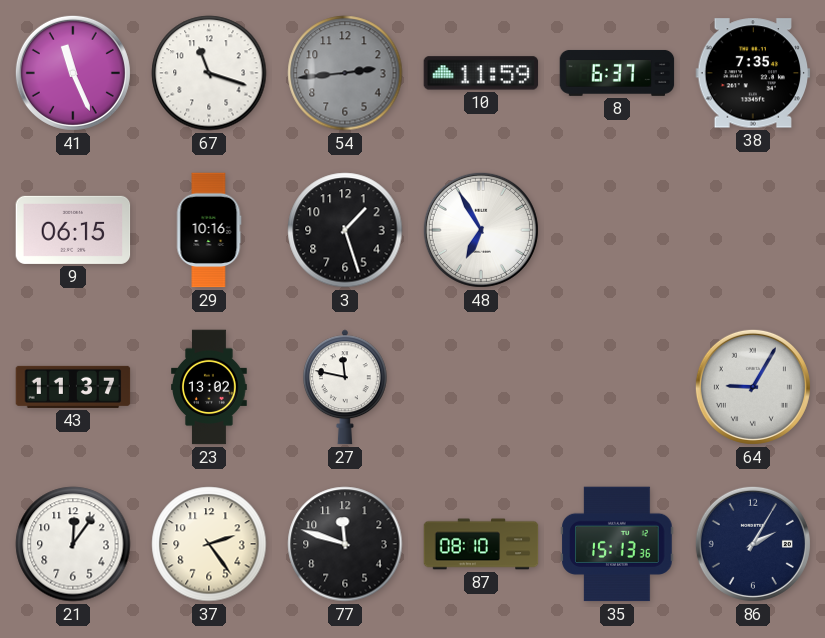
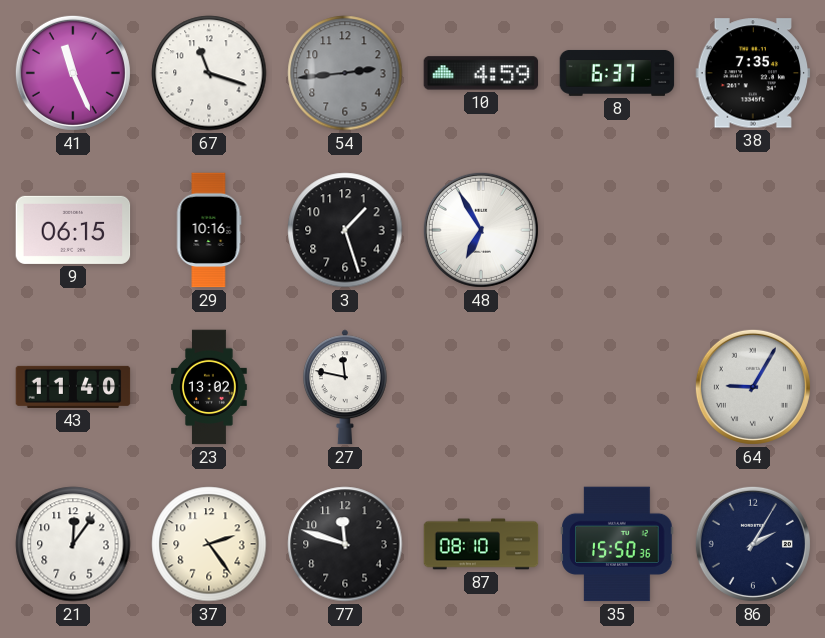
10: 11:59 -> 4:59 (481, 73)
43: 11:37 -> 11:40 (73, 387)
35: 15:13 -> 15:50 (617, 544)
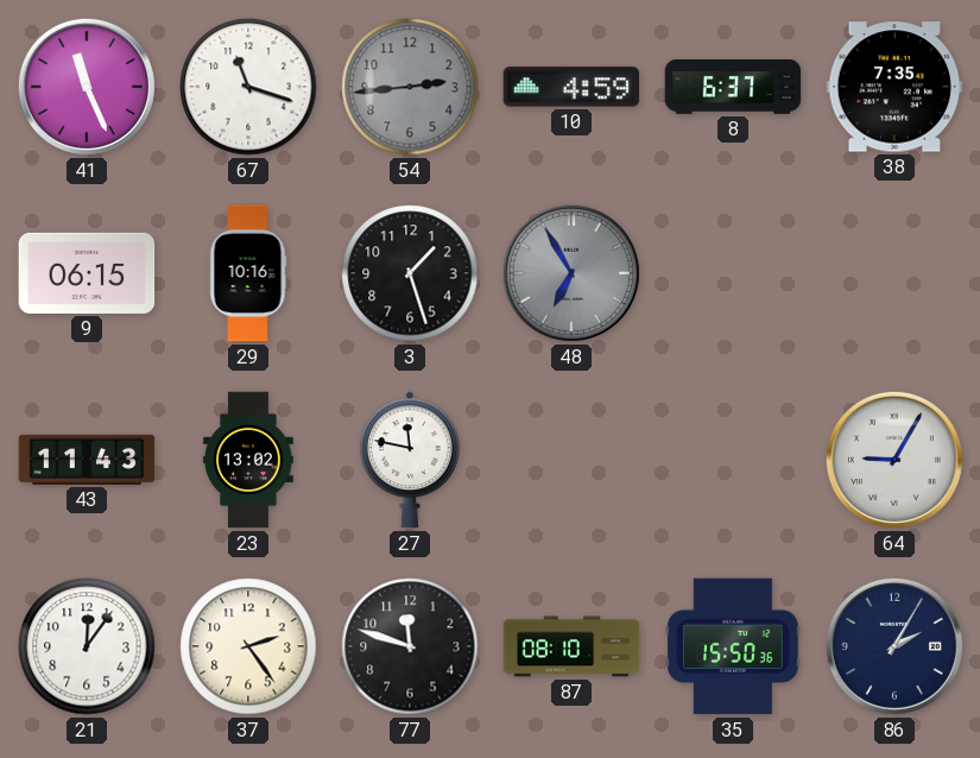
48 dial: white -> grey (571, 273)
43: 11:40 -> 11:43 (87, 460)
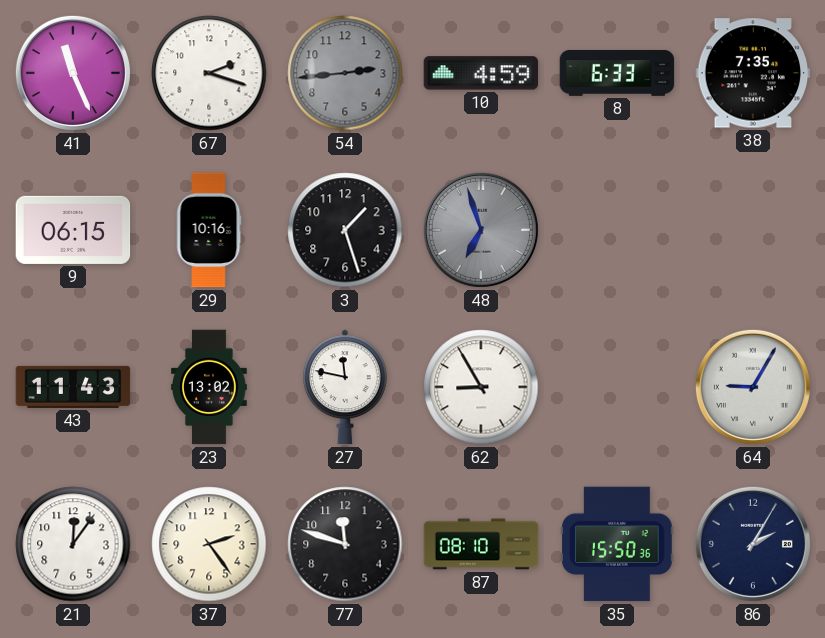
67: 11:18 -> 2:18 (209, 73)
8: 6:37 -> 6:33 (617, 73)
48: 6:55 -> 6:57 (481, 230)
62: none -> 8:55 (481, 387)
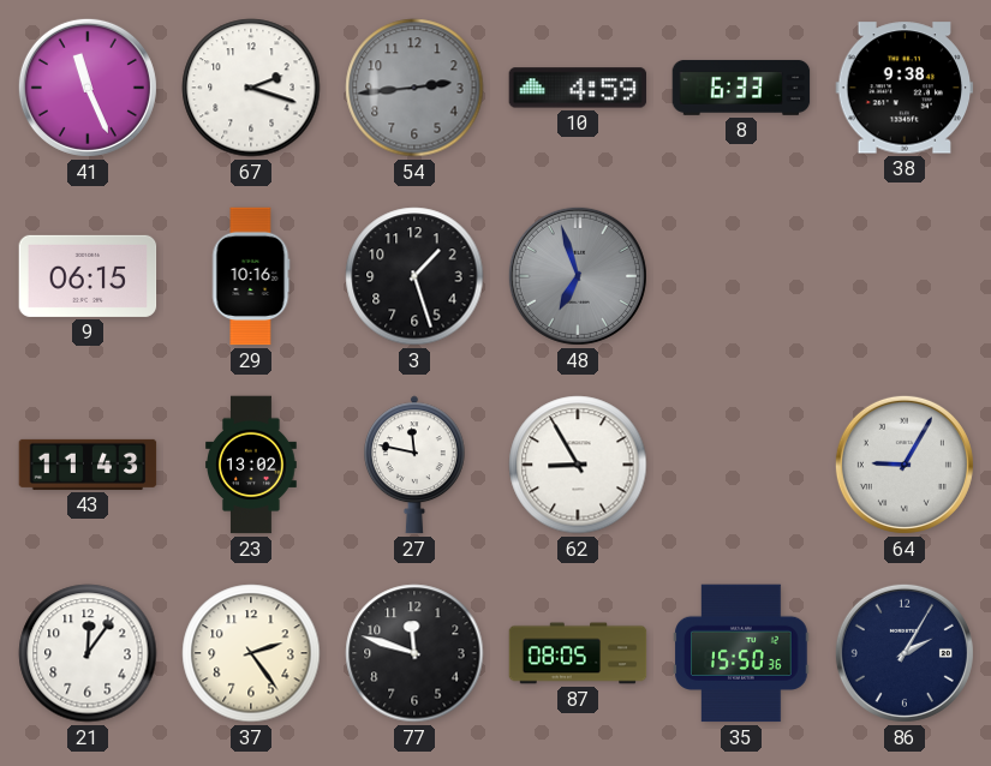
38: 7:35 -> 9:38 (905, 88)
87: 08:10 -> 08:05 (578, 653)
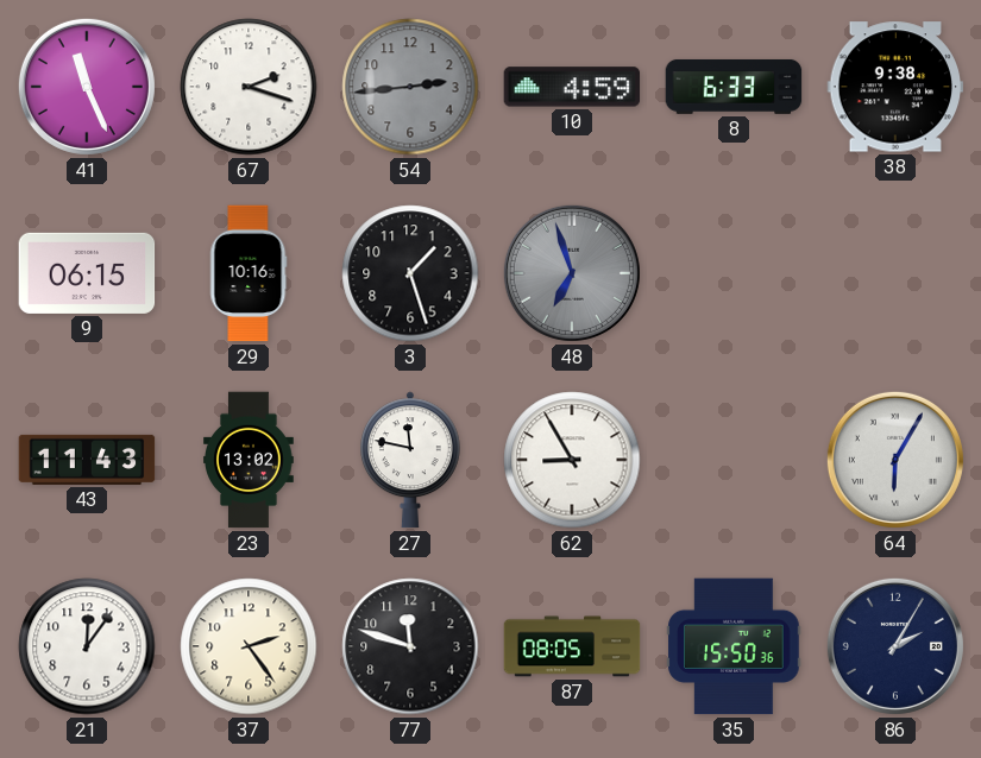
64: 9:05 -> 6:05 (895, 460)
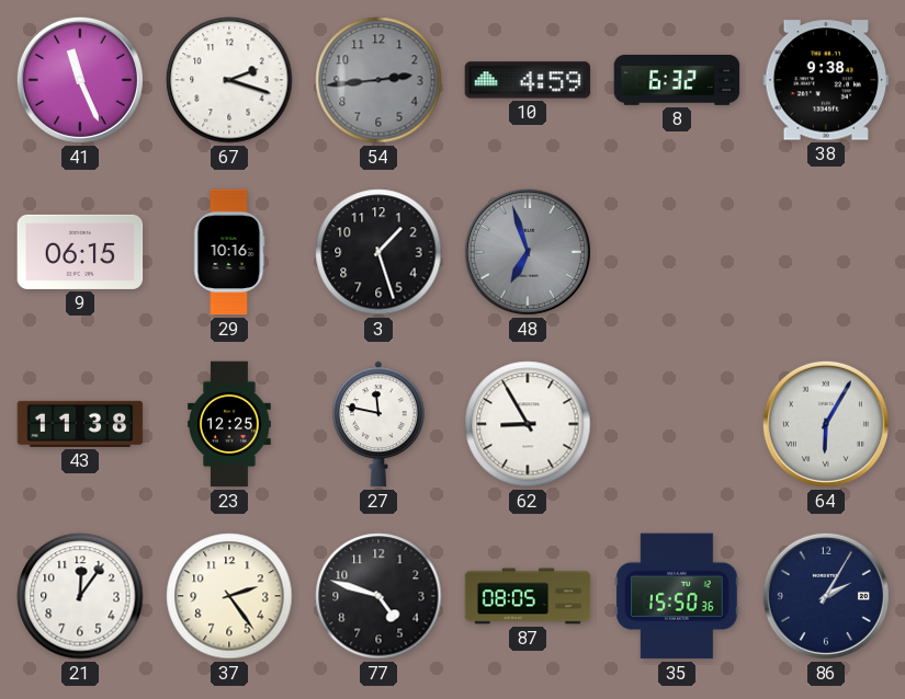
8: 6:33 -> 6:32 (677, 80)
43: 11:43 -> 11:38 (80, 424)
23: 13:02 -> 12:25 (229, 424)
77: 11:48 -> 4:48 (378, 596)
